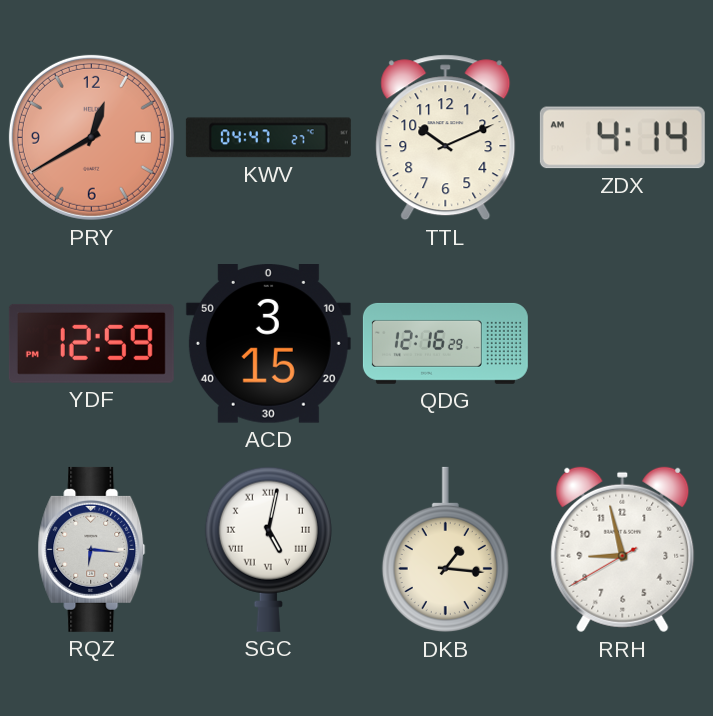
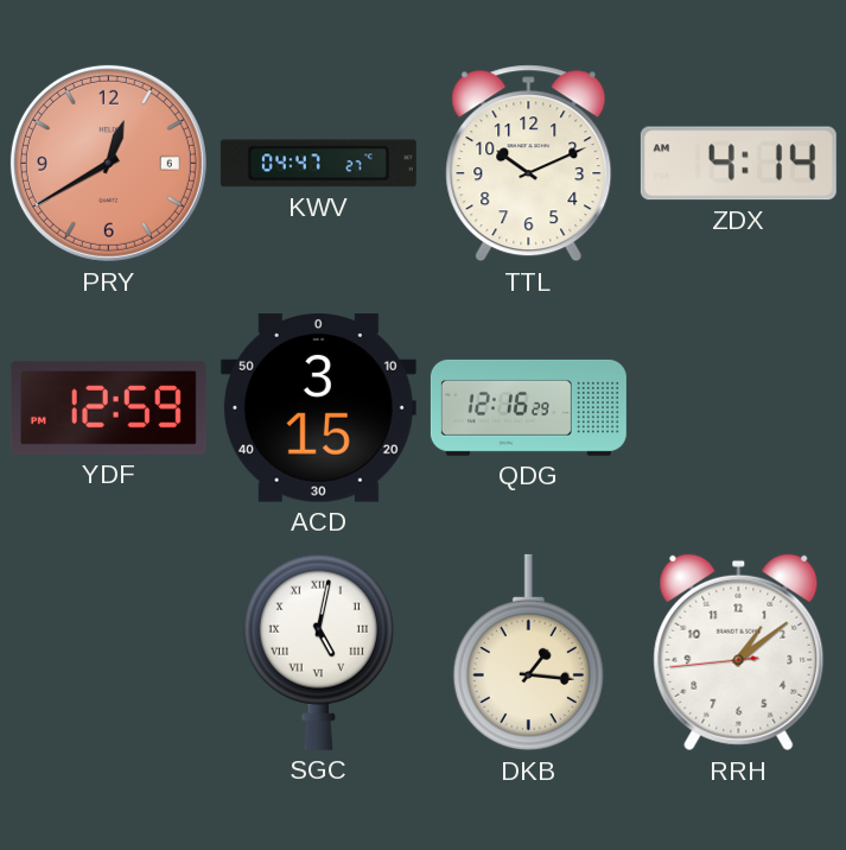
RQZ: 6:16 -> none (92, 549)
RRH: 8:57 -> 1:08 (739, 653)
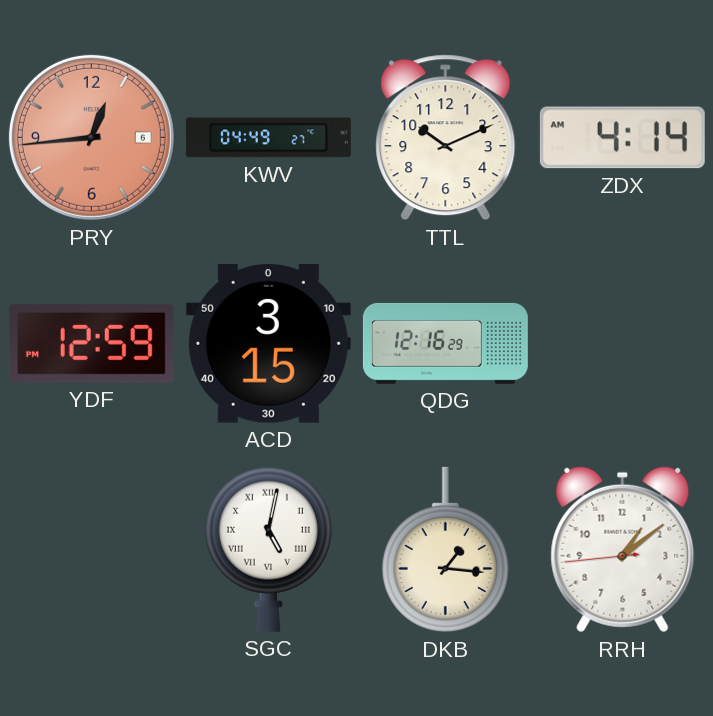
PRY: 12:40 -> 12:44 (91, 137)
KWV: 04:47 -> 04:49 (268, 138)
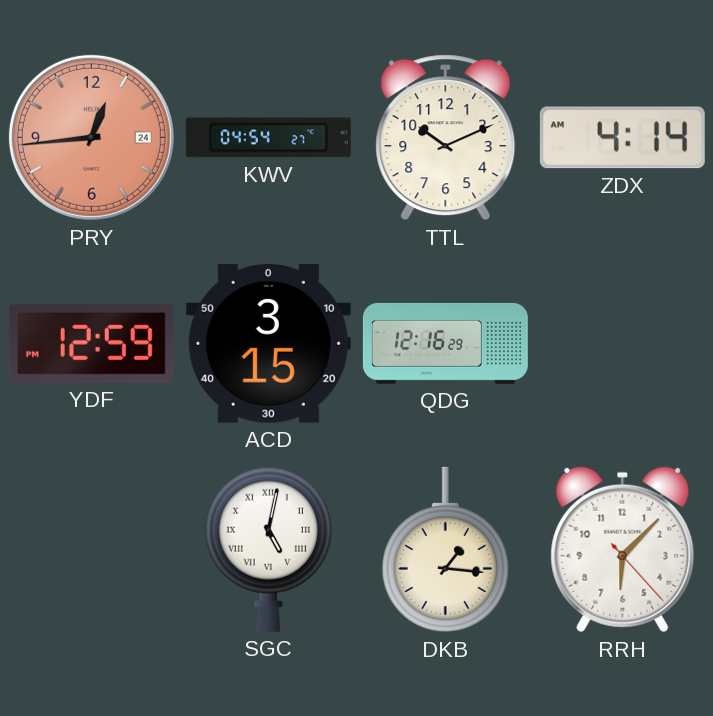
PRY date: 6 -> 24 (91, 137)
KWV: 04:49 -> 04:54 (268, 138)
RRH: 1:08 -> 6:07 (623, 550)
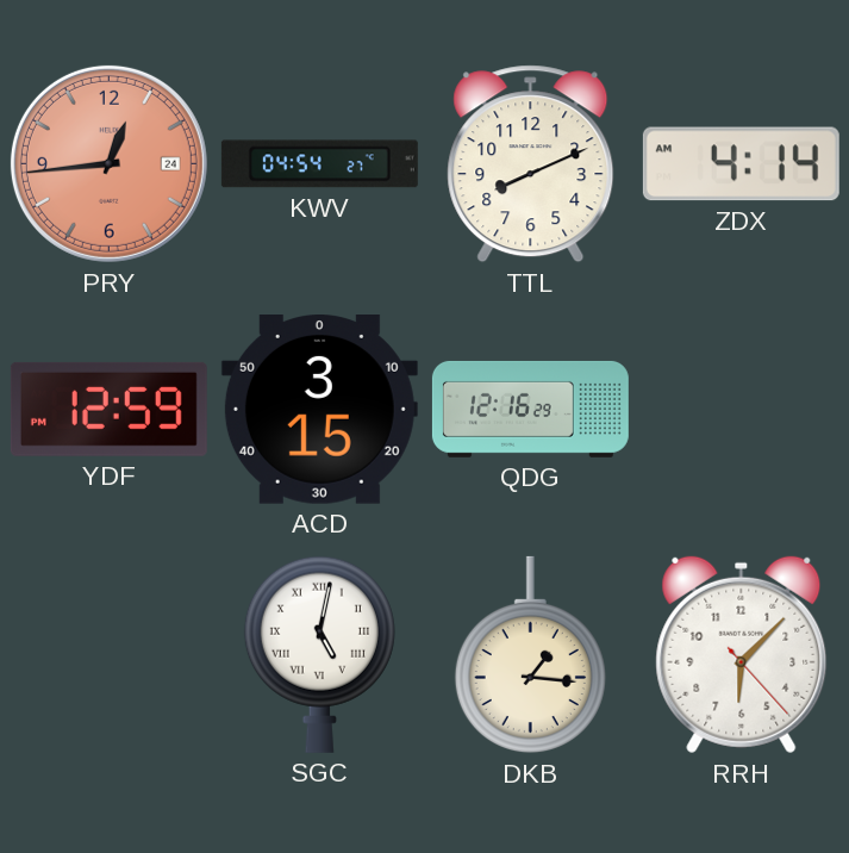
TTL: 10:11 -> 8:11 (531, 164)
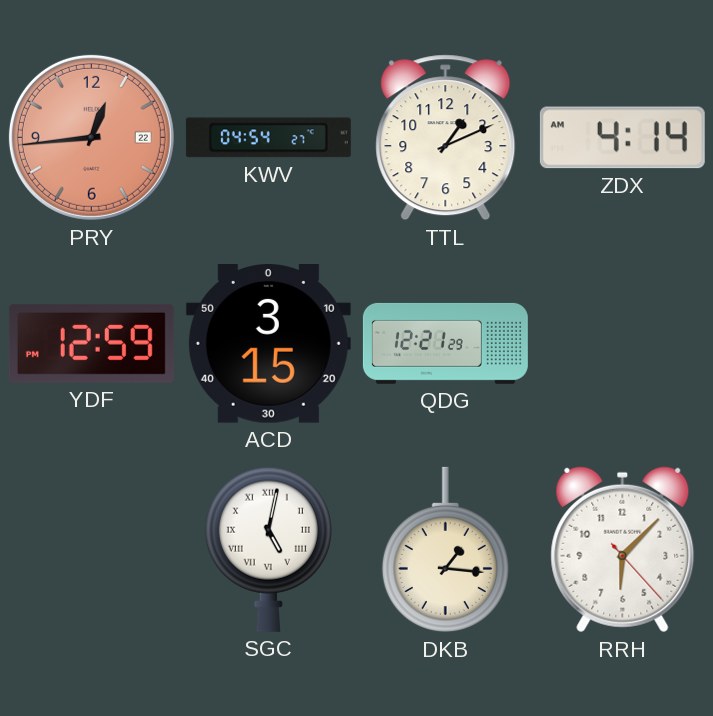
PRY date: 24 -> 22 (91, 137)
TTL: 8:11 -> 1:11 (446, 138)
QDG: 12:16 -> 12:21 (445, 343)
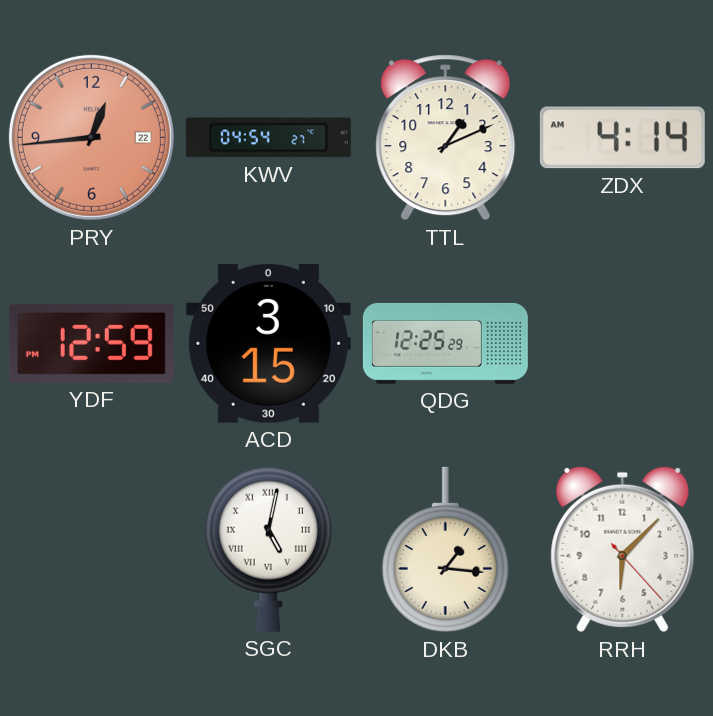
QDG: 12:21 -> 12:25 (445, 343)
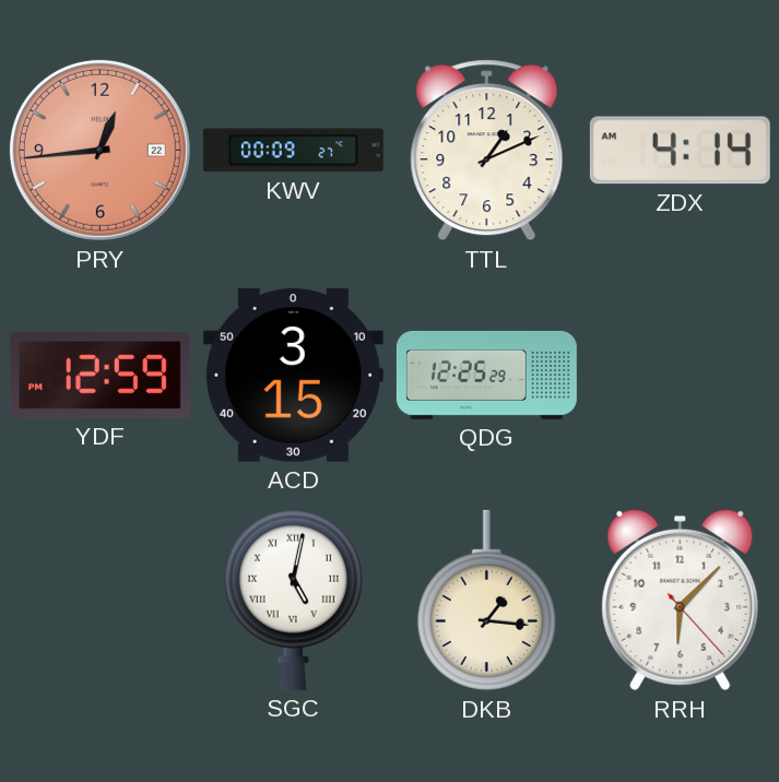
KWV: 04:54 -> 00:09 (293, 151)
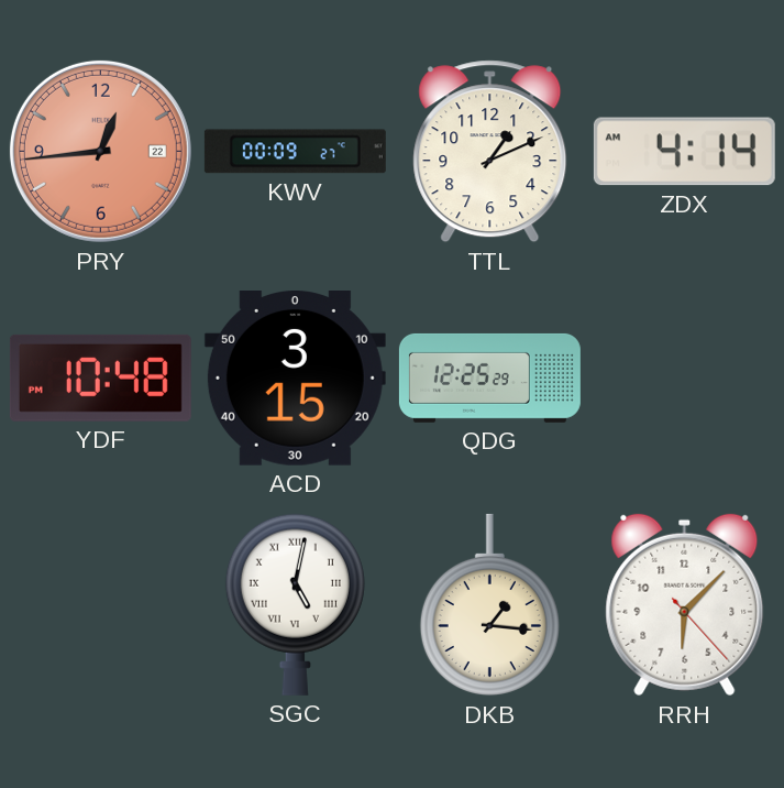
YDF: 12:59 -> 10:48 (100, 377)
